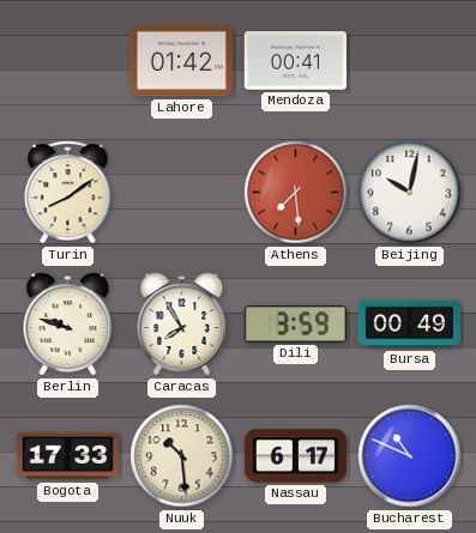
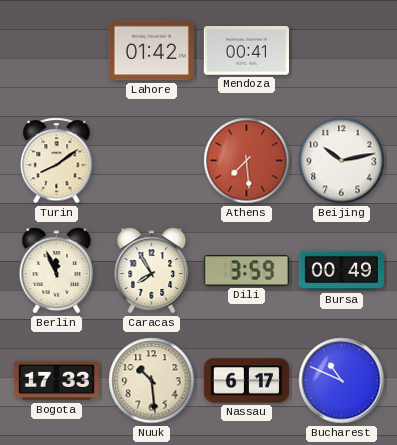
Beijing: 10:02 -> 10:13 (342, 161)
Berlin: 9:48 -> 11:56 (57, 271)
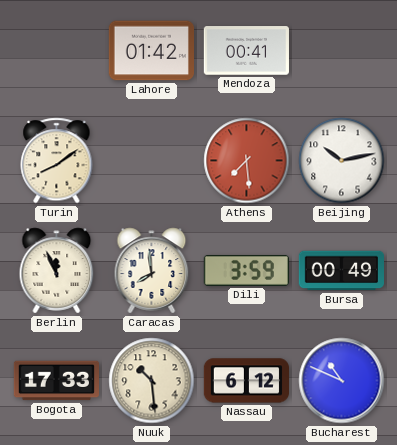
Caracas: 7:55 -> 7:59 (152, 271)
Nassau: 6:17 -> 6:12 (246, 381)
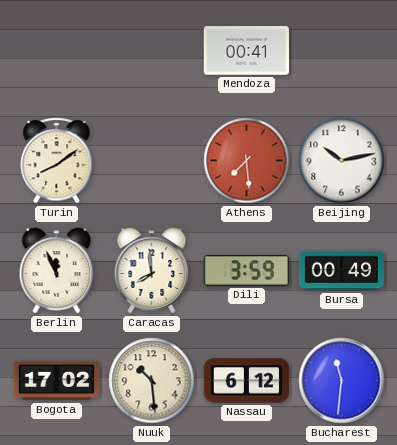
Lahore: 01:42 -> none (151, 51)
Bogota: 17:33 -> 17:02 (56, 381)
Bucharest: 10:49 -> 11:31 (342, 381)
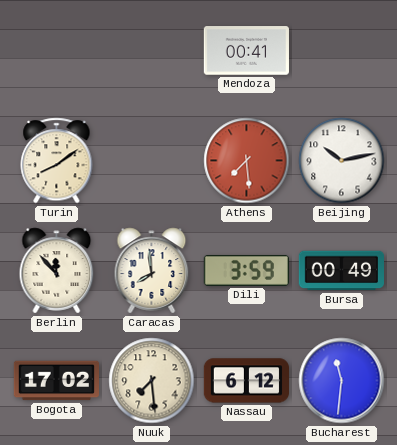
Berlin: 11:56 -> 11:53 (57, 271)
Nuuk: 10:29 -> 7:29 (152, 381)
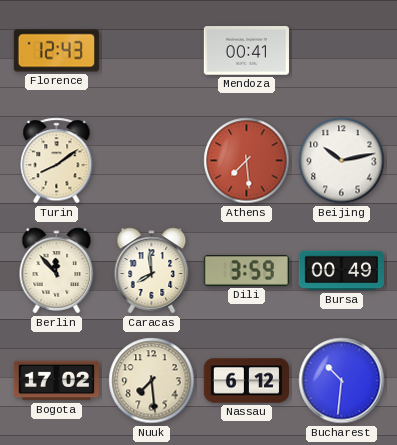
Florence: none -> 12:43 (56, 51)
Bucharest: 11:31 -> 10:31 (342, 381)
